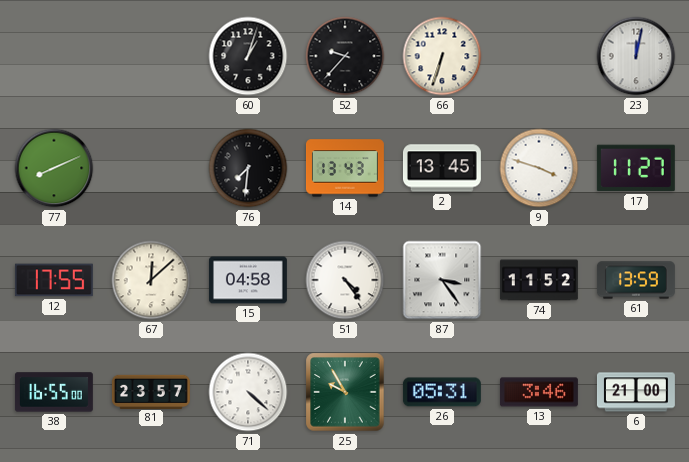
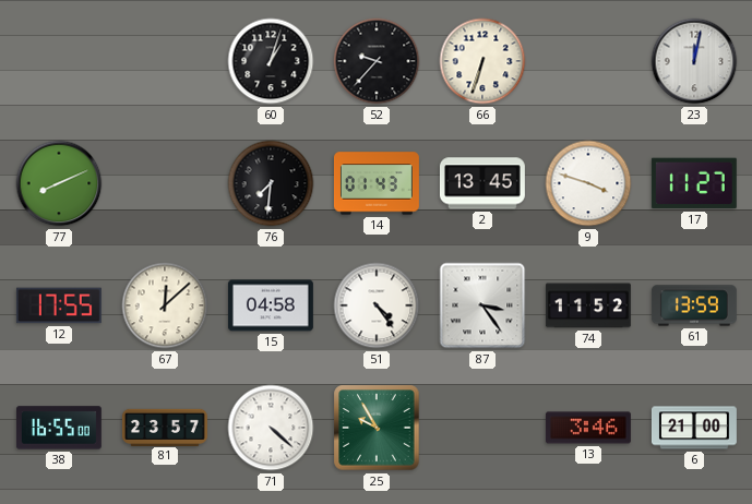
14: 13:43 -> 01:43 (377, 183)
26: 05:31 -> none (442, 392)
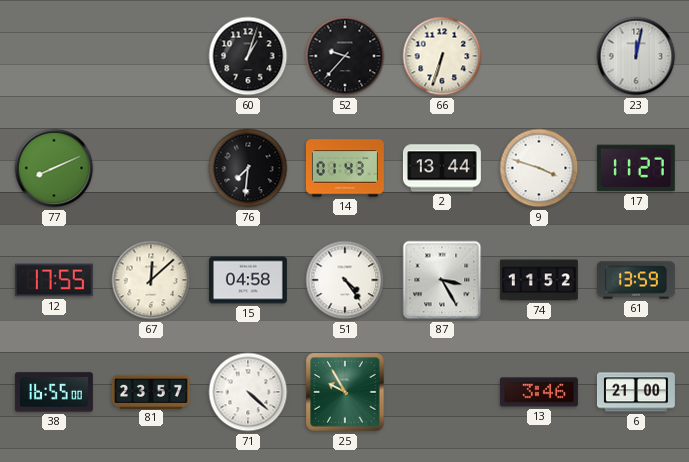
2: 13:45 -> 13:44 (442, 168)
87: 3:24 -> 3:25 (442, 280)
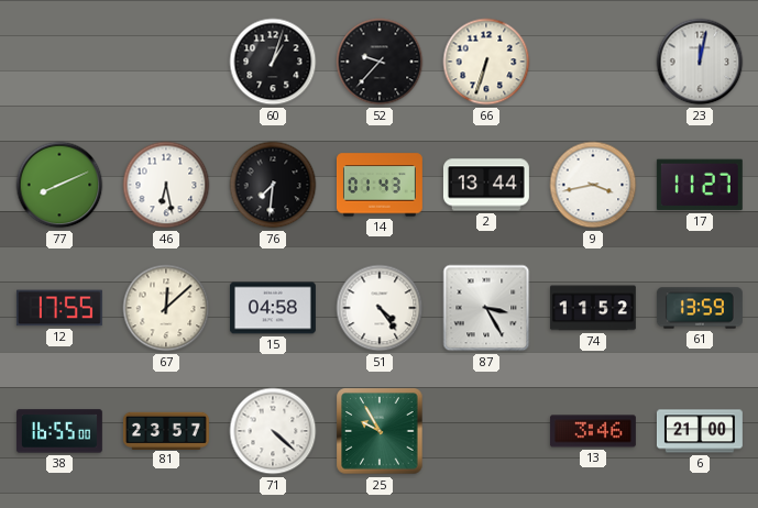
46: none -> 6:28 (166, 185)
9: 3:48 -> 3:43 (593, 185)
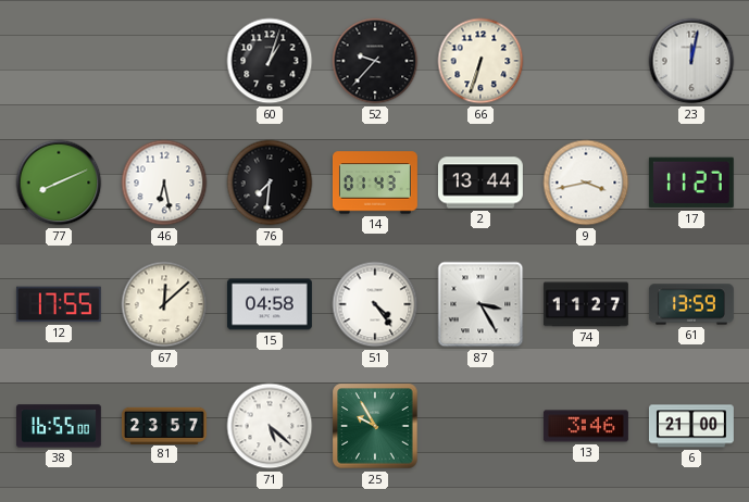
74: 11:52 -> 11:27 (586, 304)
71: 4:22 -> 5:22 (270, 426)
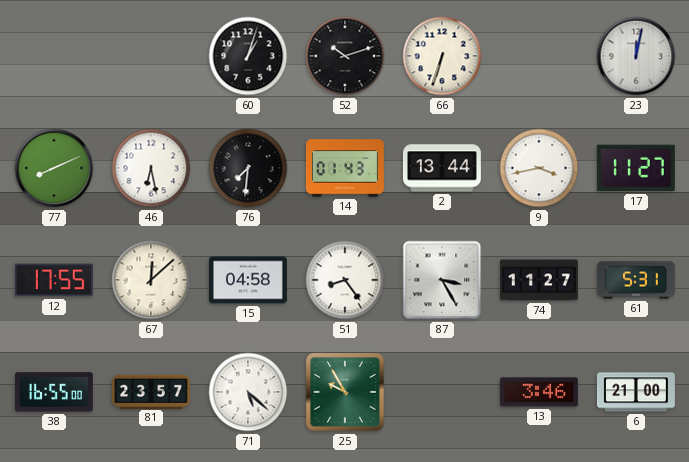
52: 9:37 -> 10:12 (345, 56)
51: 4:24 -> 8:24 (345, 280)
61: 13:59 -> 5:31 (636, 280)
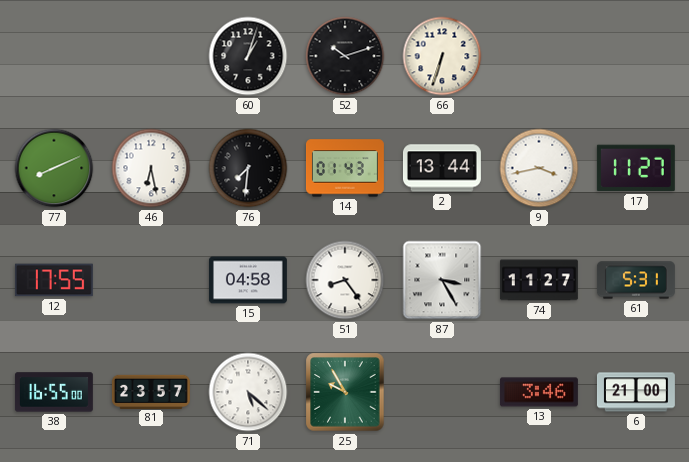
23: 12:02 -> none (636, 56)
67: 12:08 -> none (151, 280)
